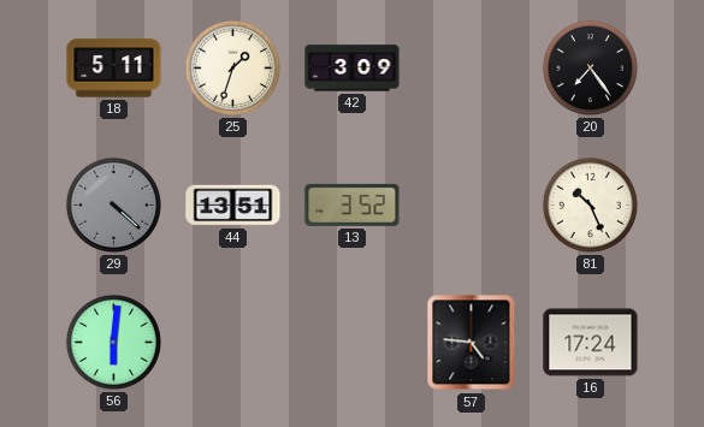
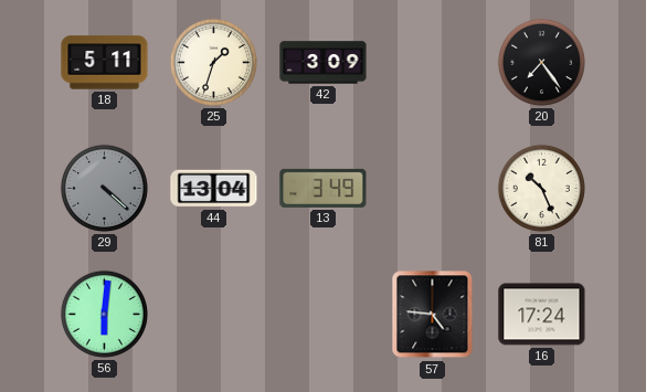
44: 13:51 -> 13:04 (214, 189)
13: 3:52 -> 3:49 (324, 188)
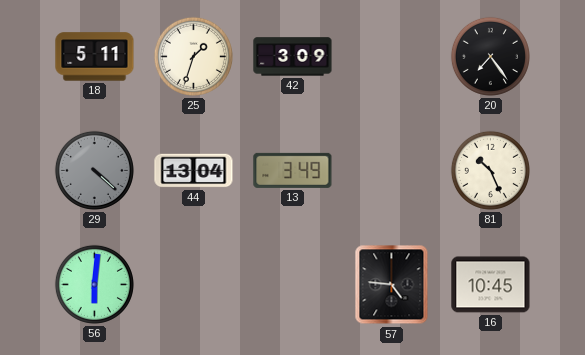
16: 17:24 -> 10:45 (491, 285)
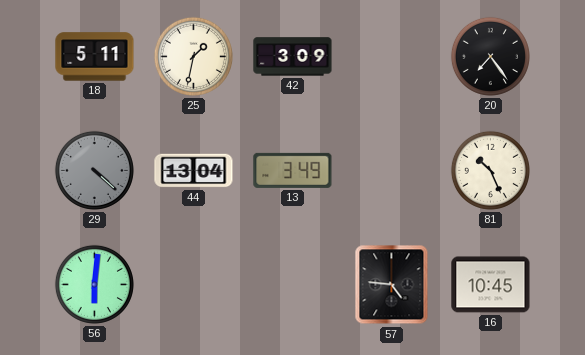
25: 1:33 -> 1:32 (193, 56)
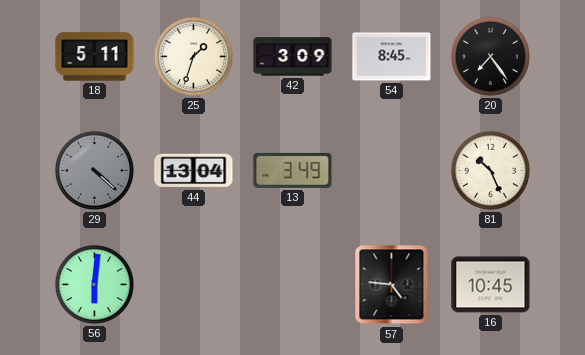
25: 1:32 -> 1:33 (193, 56)
54: none -> 8:45 (392, 57)
